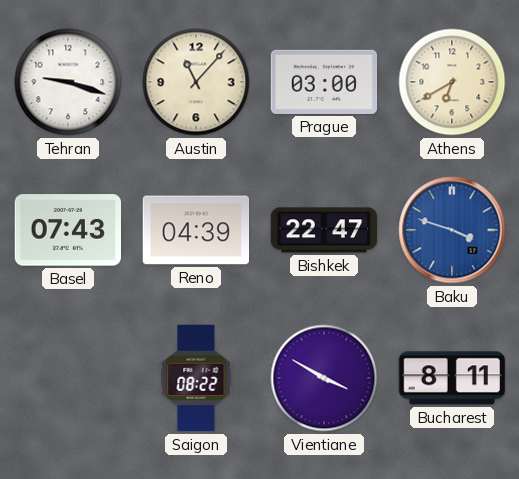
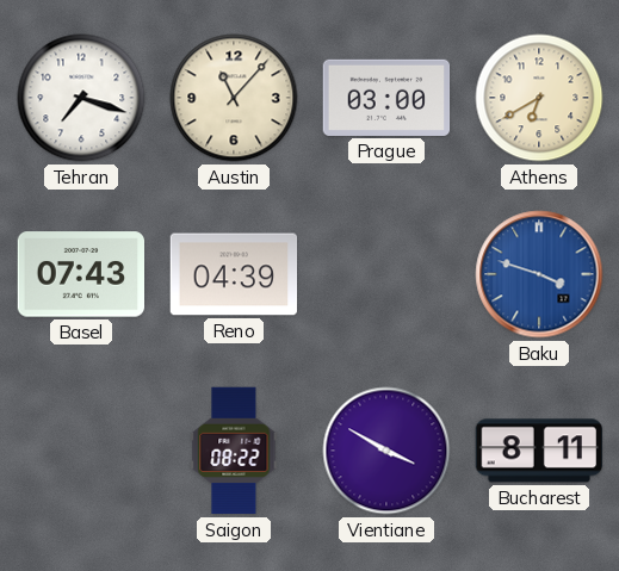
Tehran: 9:18 -> 7:18 (81, 98)
Bishkek: 22:47 -> none (324, 230)
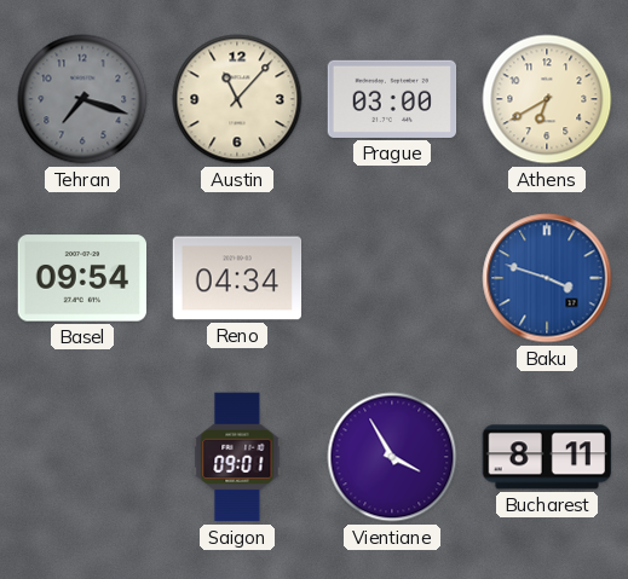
Tehran dial: white -> grey (82, 99)
Basel: 07:43 -> 09:54 (82, 278)
Reno: 04:39 -> 04:34 (237, 278)
Saigon: 08:22 -> 09:01 (237, 457)
Vientiane: 3:50 -> 3:55 (392, 457)
